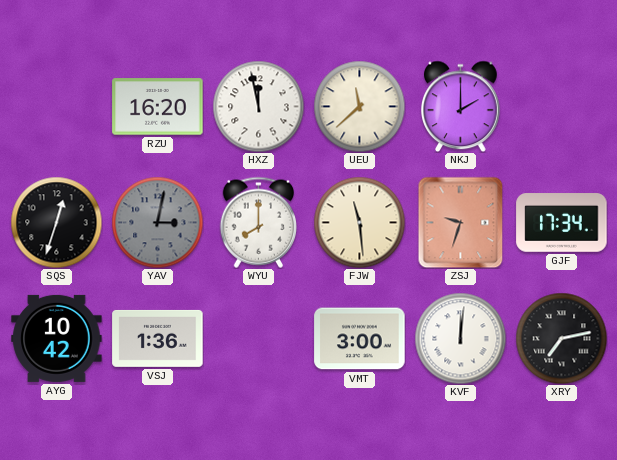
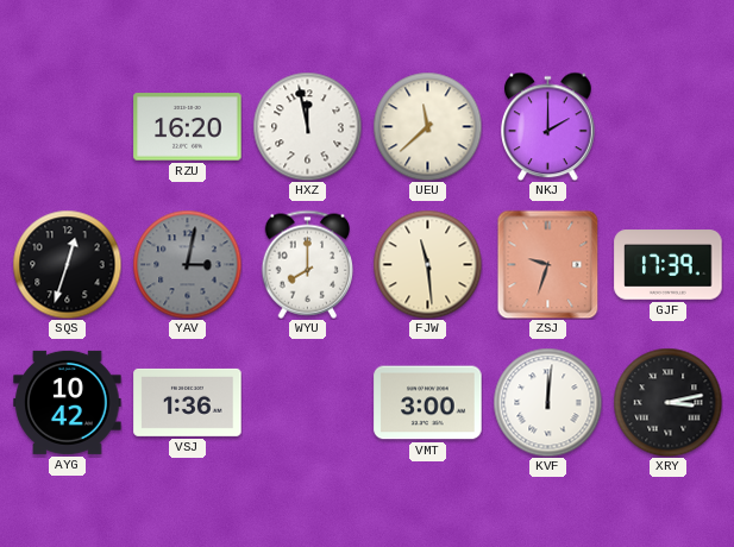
GJF: 17:34 -> 17:39 (669, 265)
XRY: 7:13 -> 3:13 (667, 402)
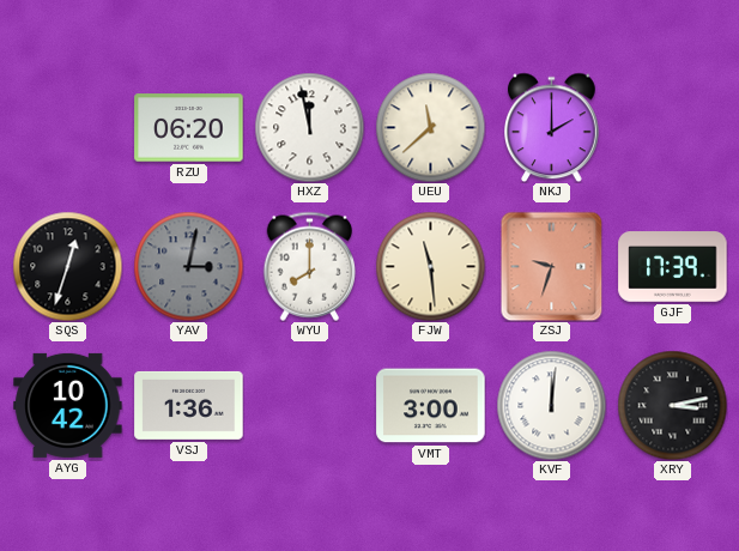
RZU: 16:20 -> 06:20 (189, 128)
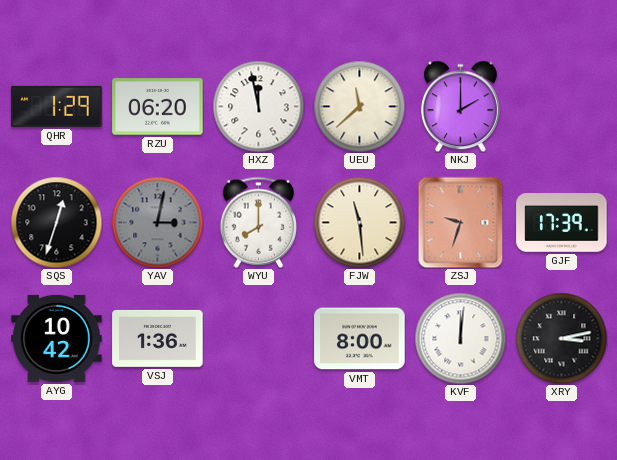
QHR: none -> 1:29 (57, 106)
VMT: 3:00 -> 8:00 (360, 339)
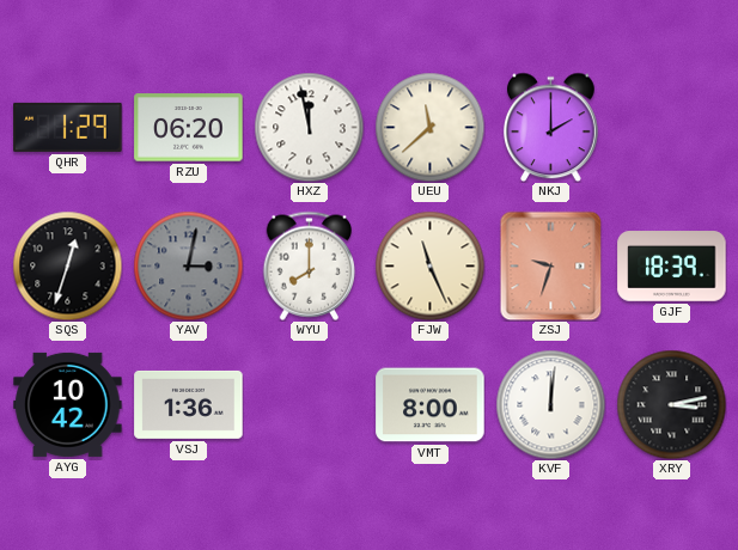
FJW: 11:29 -> 11:26 (429, 265)
GJF: 17:39 -> 18:39 (672, 267)
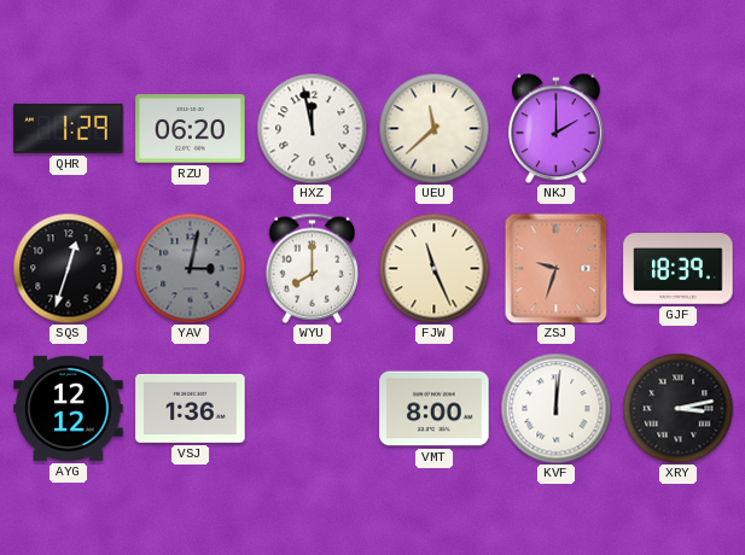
AYG: 10:42 -> 12:12 (69, 408)
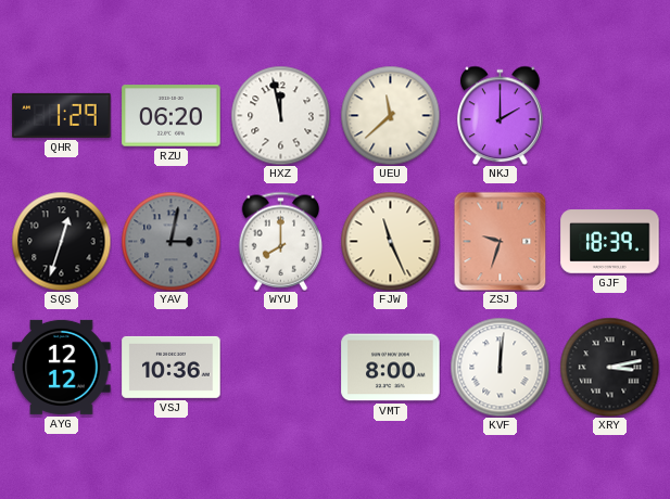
VSJ: 1:36 -> 10:36 (172, 367)
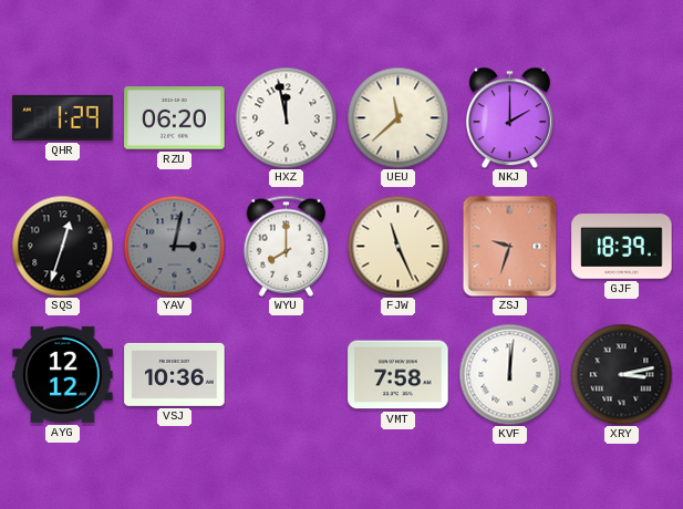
VMT: 8:00 -> 7:58 (399, 375)
